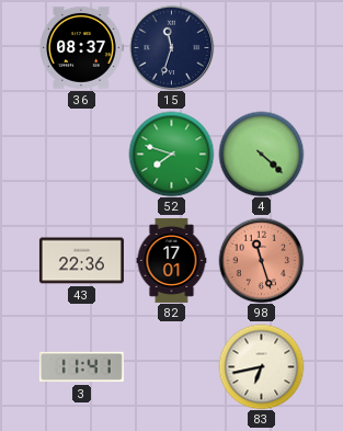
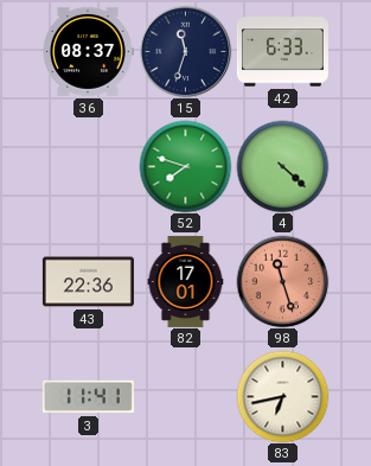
42: none -> 6:33 (282, 52)
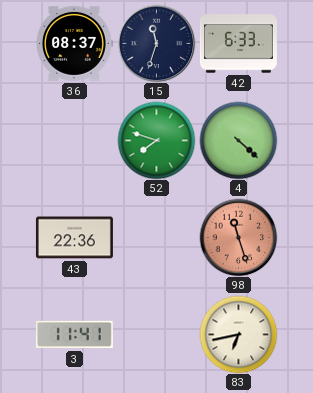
82: 17:01 -> none (186, 281)
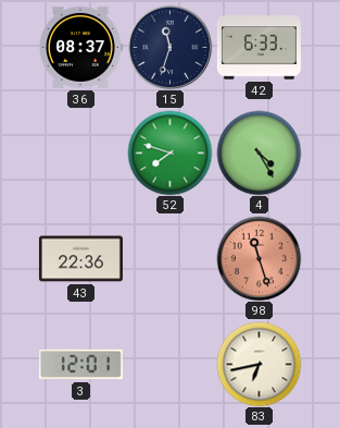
4: 4:22 -> 4:25 (259, 152)
3: 11:41 -> 12:01 (80, 365)
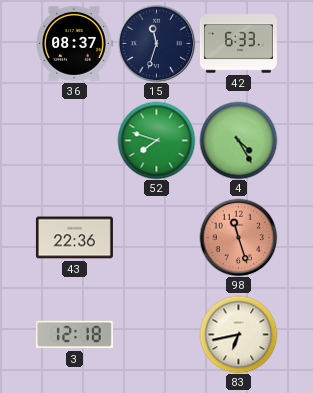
3: 12:01 -> 12:18 (74, 335)
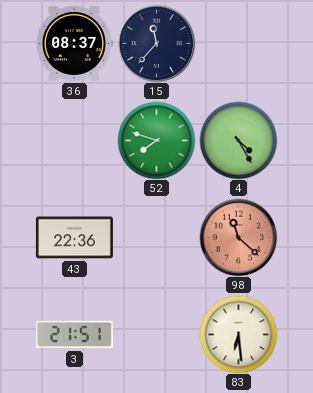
15: 11:33 -> 11:37 (156, 43)
42: 6:33 -> none (238, 44)
98: 11:27 -> 11:22 (238, 237)
3: 12:18 -> 21:51 (74, 335)
83: 6:43 -> 6:29 (238, 334)
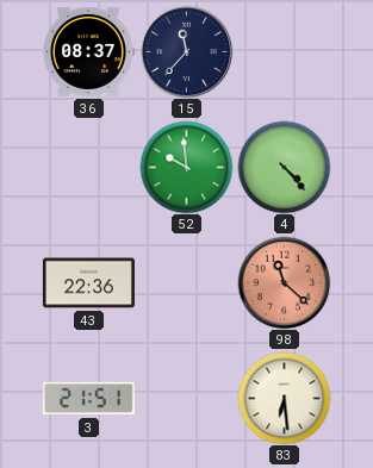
52: 7:48 -> 9:59 (186, 167)
4: 4:25 -> 4:23 (284, 167)
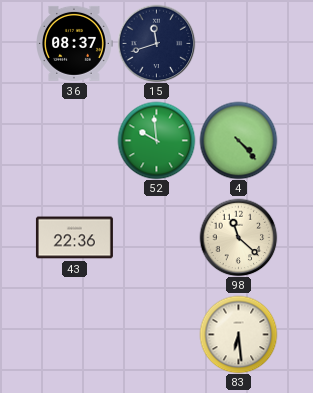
15: 11:37 -> 11:42 (156, 43)
98 dial: salmon -> cream (238, 237)
3: 21:51 -> none (88, 399)
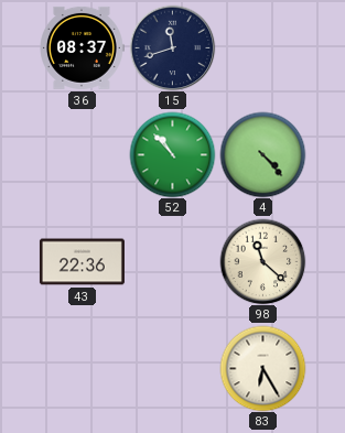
52: 9:59 -> 10:53 (172, 154)
83: 6:29 -> 6:25 (262, 368)
